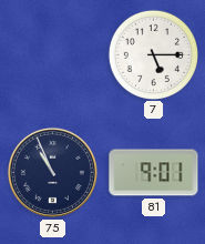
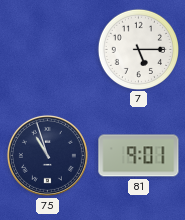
75: 10:56 -> 10:57 (47, 155)
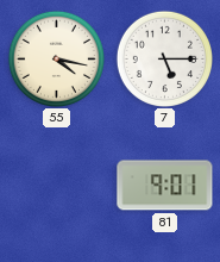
55: none -> 4:17 (56, 58)
75: 10:57 -> none (47, 155)
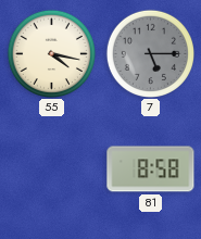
7 dial: white -> grey (150, 53)
81: 9:01 -> 8:58 (151, 169)
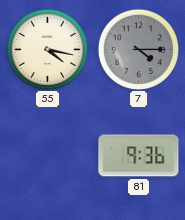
7: 5:15 -> 4:15 (138, 49)
81: 8:58 -> 9:36 (139, 156)
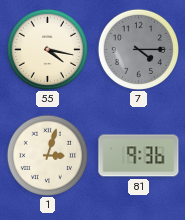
1: none -> 3:03 (47, 155)
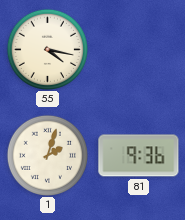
7: 4:15 -> none (138, 49)
1: 3:03 -> 2:03 (47, 155)
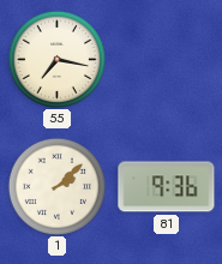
55: 4:17 -> 7:17 (56, 59)
1: 2:03 -> 2:08 (56, 186)
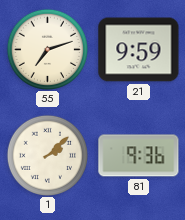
55: 7:17 -> 7:12 (47, 49)
21: none -> 9:59 (139, 50)
